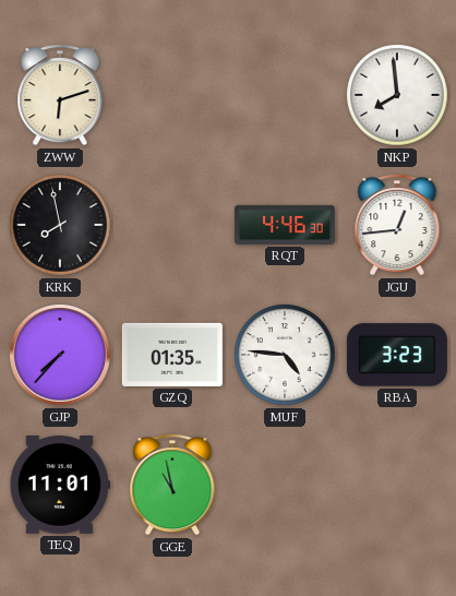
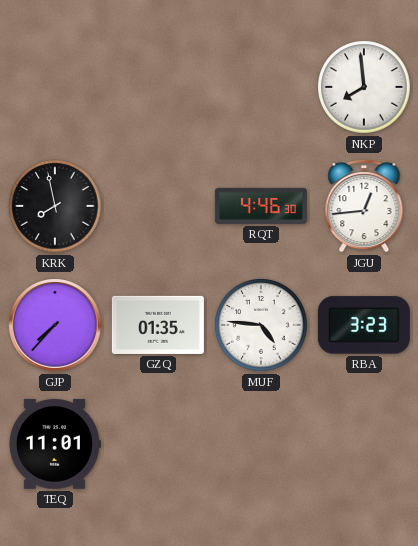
ZWW: 6:12 -> none (60, 95)
GGE: 10:58 -> none (172, 485)
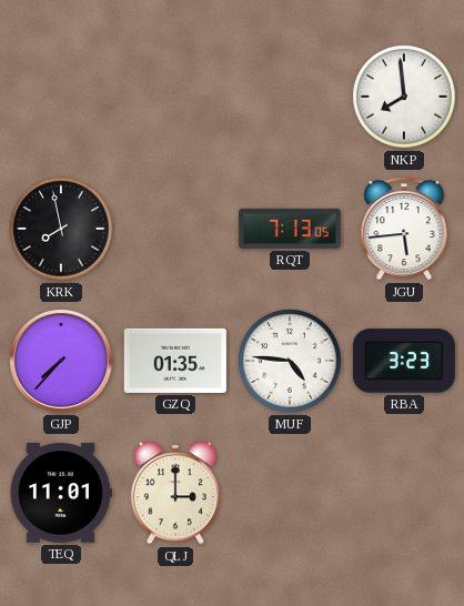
RQT: 4:46 -> 7:13 (290, 229)
JGU: 12:44 -> 5:44 (404, 229)
QLJ: none -> 3:00 (175, 493)
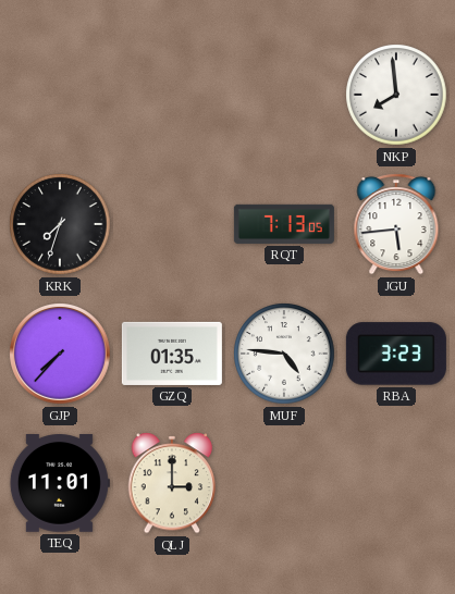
KRK: 7:58 -> 7:33 (60, 224)
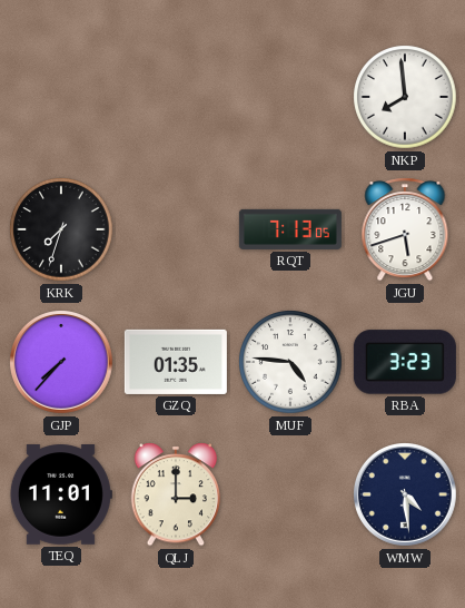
JGU: 5:44 -> 5:42 (405, 229)
WMW: none -> 4:29 (406, 496)
